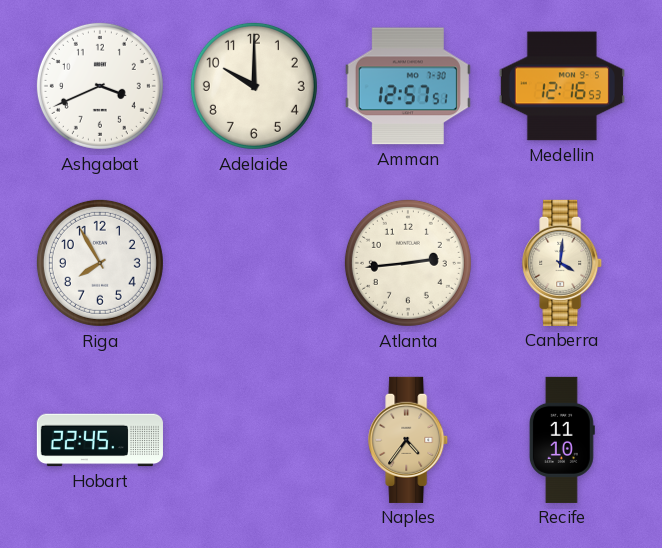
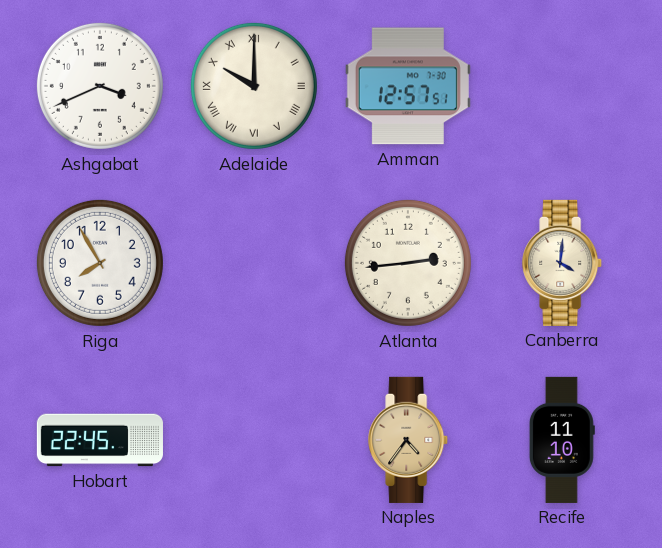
Adelaide numerals: Arabic -> Roman (254, 86)
Medellin: 12:16 -> none (562, 86)
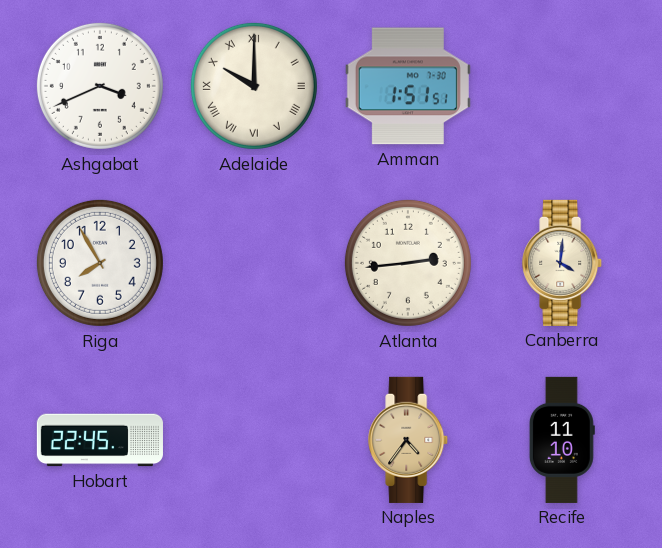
Amman: 12:57 -> 1:51 (408, 86)
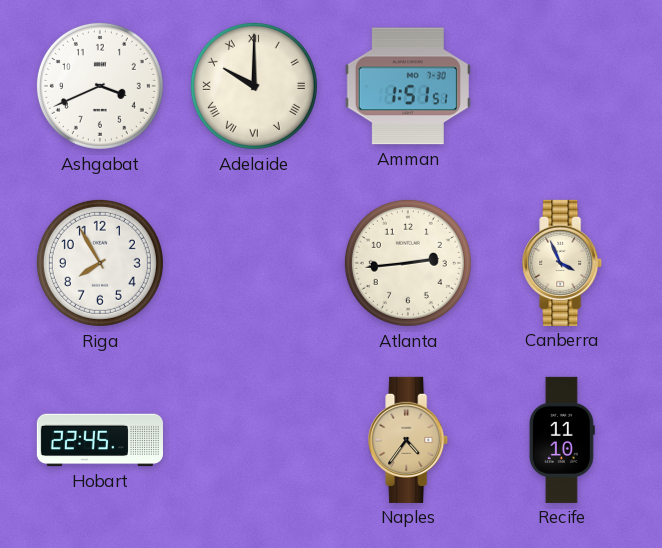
Canberra: 4:01 -> 3:56 (563, 263)
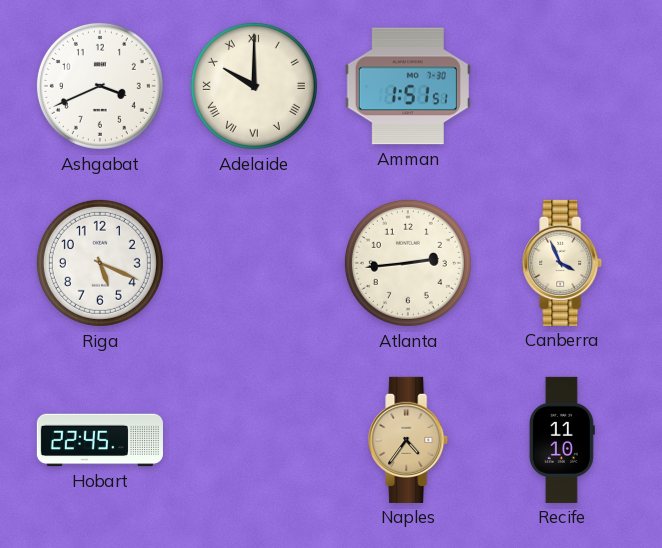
Riga: 7:55 -> 5:19 (100, 263)
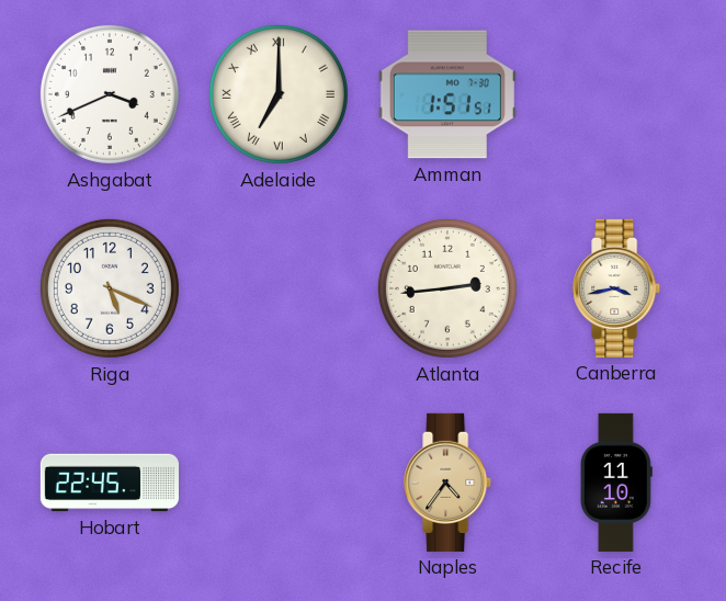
Adelaide: 10:00 -> 7:00 (279, 94)
Canberra: 3:56 -> 3:43 (617, 288)
